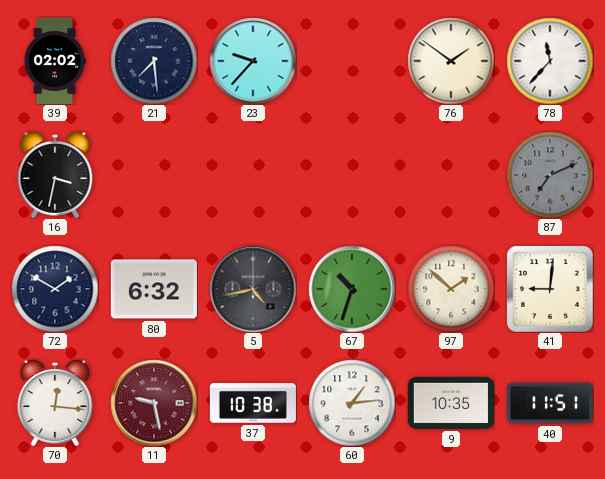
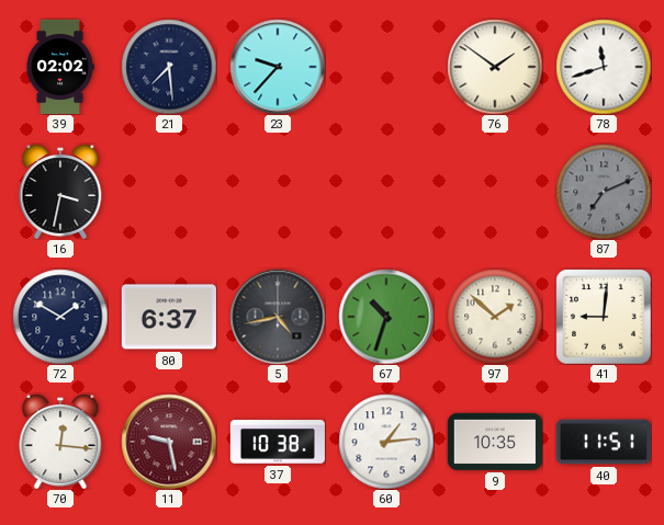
78: 11:37 -> 11:42 (604, 67)
80: 6:32 -> 6:37 (169, 317)
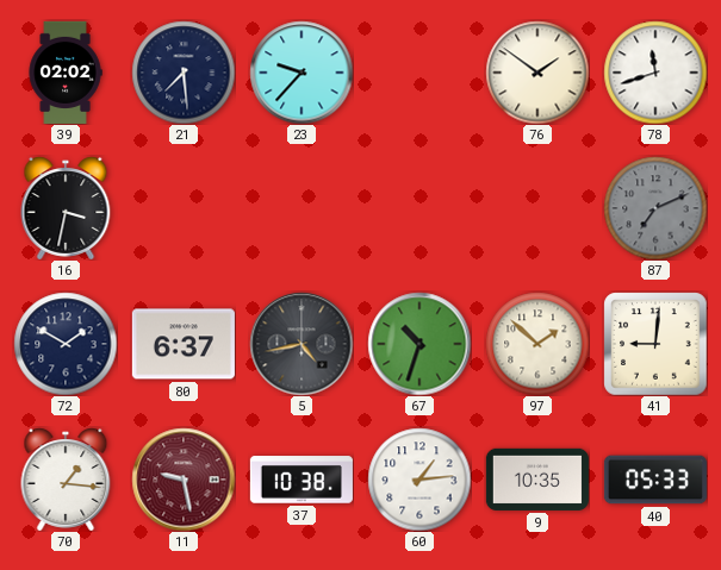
70: 12:16 -> 1:16 (66, 480)
40: 11:51 -> 05:33 (655, 480)
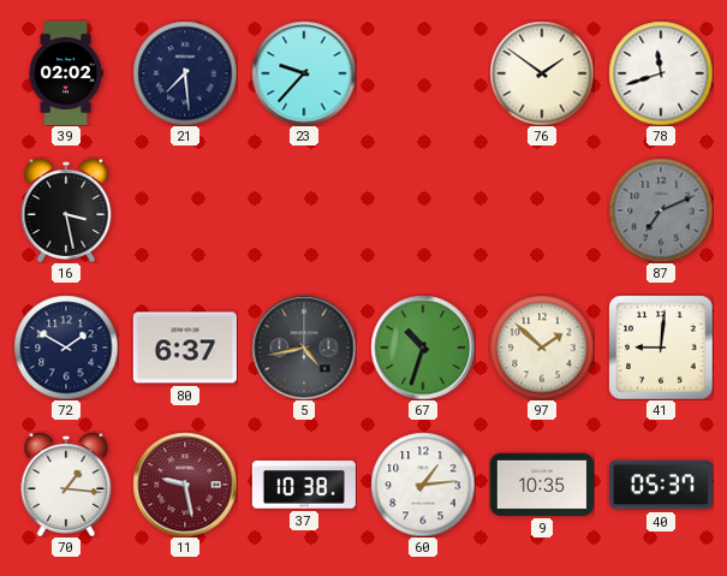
16: 3:32 -> 3:28 (66, 210)
40: 05:33 -> 05:37 (661, 485)
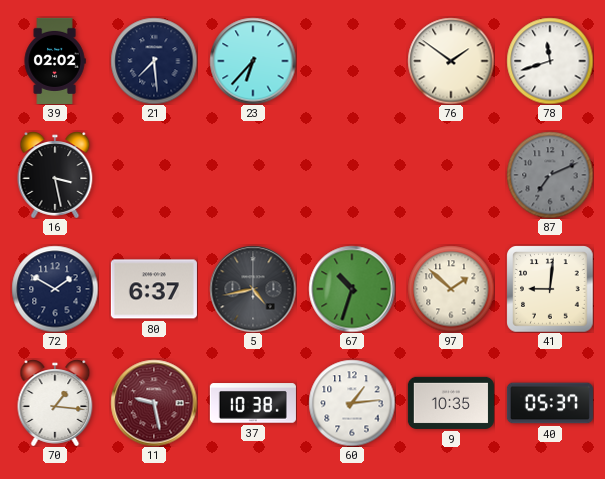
23: 9:37 -> 6:37 (253, 61)
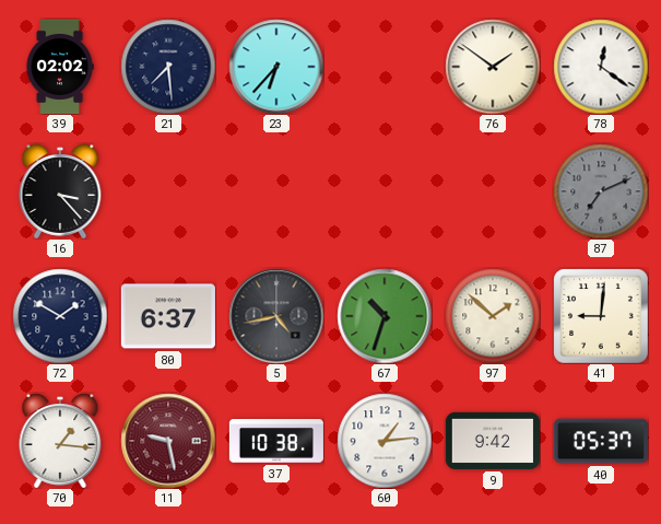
78: 11:42 -> 12:21 (601, 67)
16: 3:28 -> 3:23 (60, 191)
9: 10:35 -> 9:42 (493, 441)
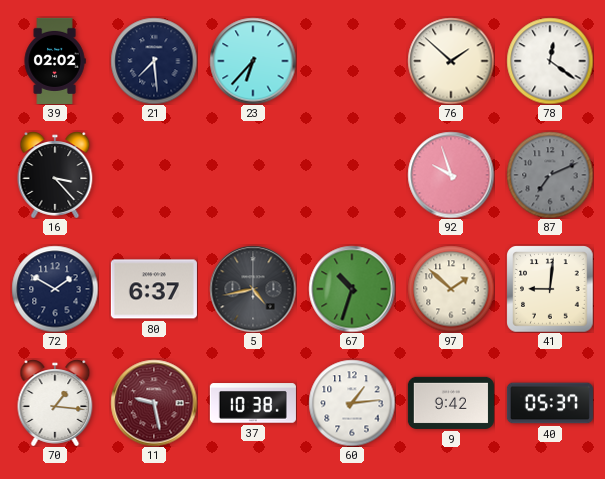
76: 1:51 -> 1:52 (451, 61)
92: none -> 9:57 (451, 175)
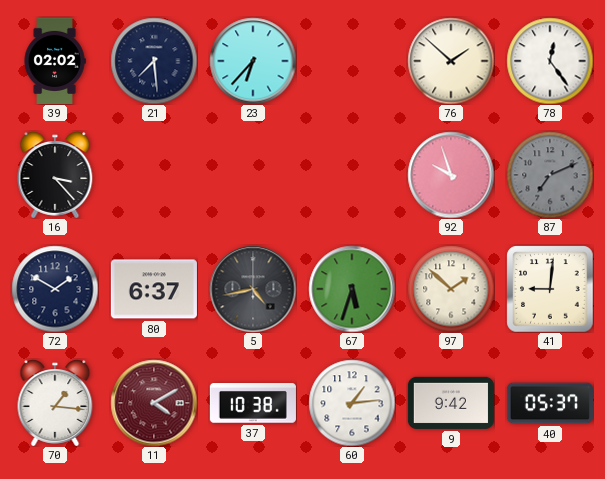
78: 12:21 -> 12:24 (550, 61)
67: 10:33 -> 5:33 (352, 289)
11: 9:28 -> 4:10 (154, 403)
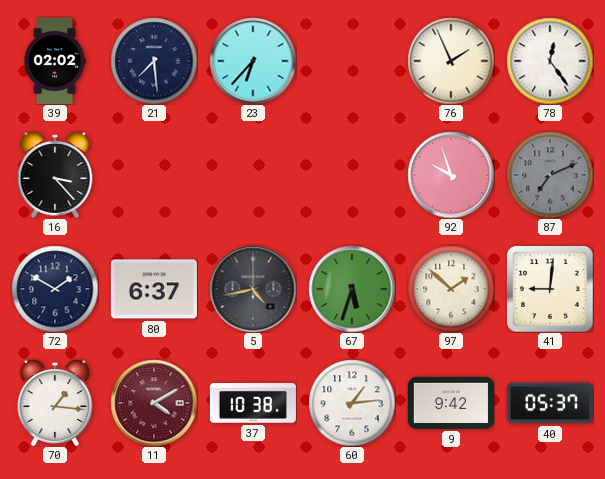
76: 1:52 -> 1:56 (451, 61)
